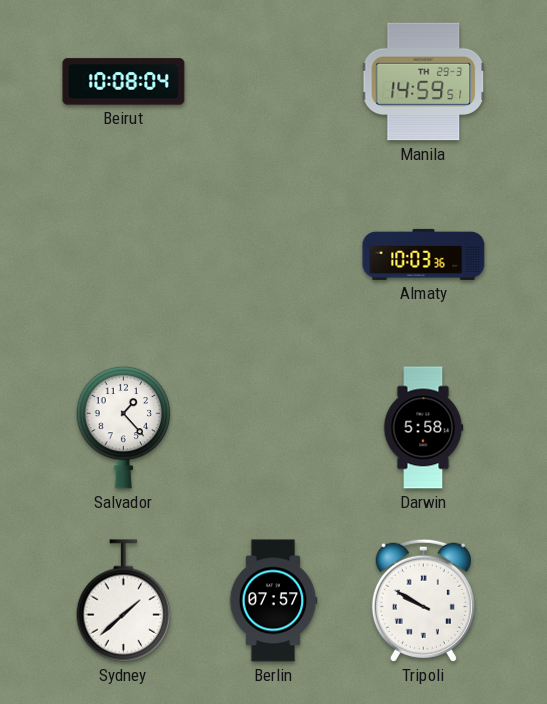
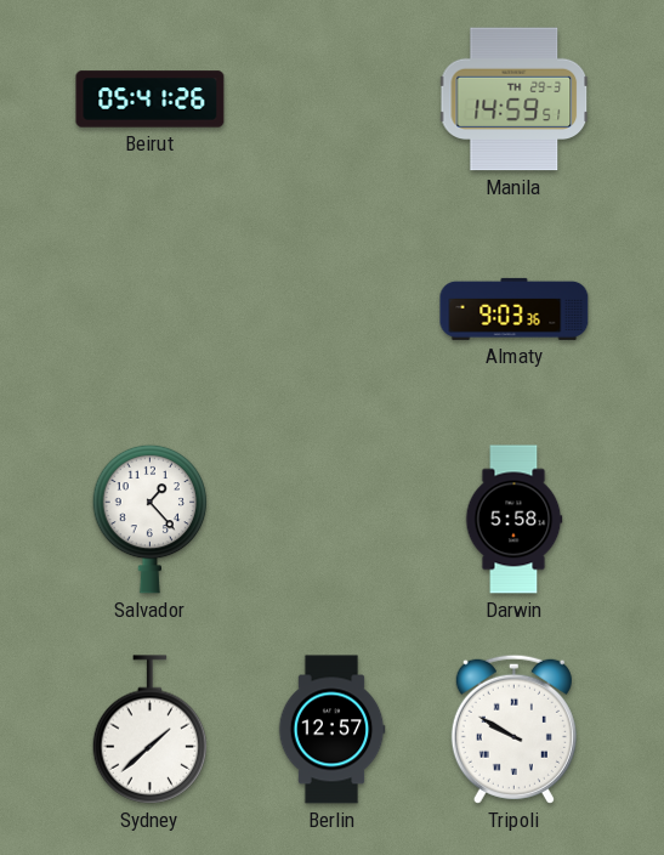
Beirut: 10:08 -> 05:41 (151, 100)
Almaty: 10:03 -> 9:03 (515, 308)
Berlin: 07:57 -> 12:57 (331, 730)
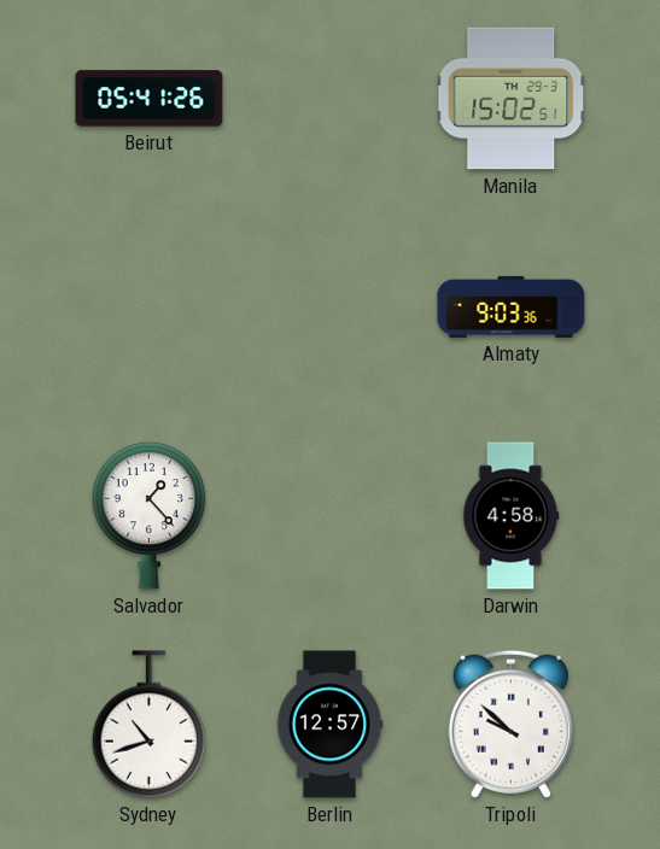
Manila: 14:59 -> 15:02 (512, 99)
Darwin: 5:58 -> 4:58 (510, 516)
Sydney: 1:38 -> 10:42 (150, 725)
Tripoli: 9:50 -> 9:52 (510, 724)
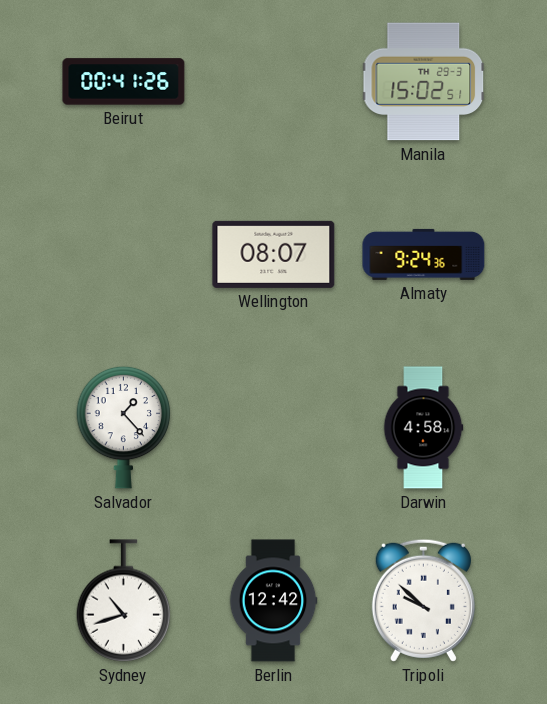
Beirut: 05:41 -> 00:41 (124, 82)
Wellington: none -> 08:07 (274, 254)
Almaty: 9:03 -> 9:24 (424, 254)
Berlin: 12:57 -> 12:42 (273, 601)
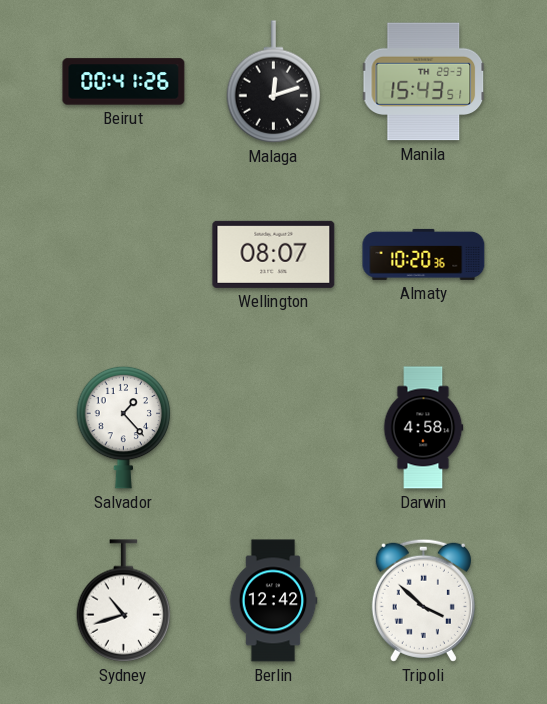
Malaga: none -> 12:12 (274, 82)
Manila: 15:02 -> 15:43 (424, 82)
Almaty: 9:24 -> 10:20 (424, 254)
Tripoli: 9:52 -> 3:52 (423, 600)
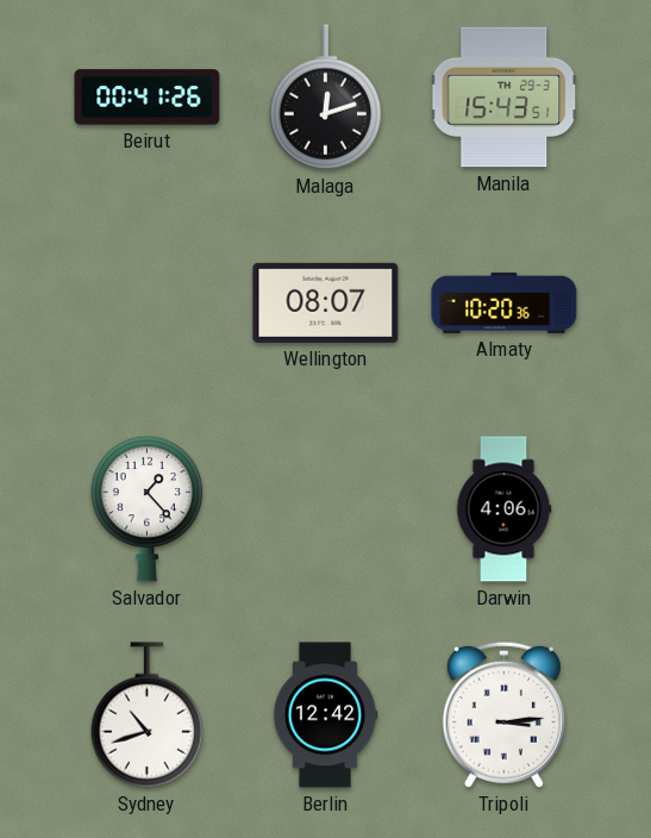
Darwin: 4:58 -> 4:06 (503, 509)
Tripoli: 3:52 -> 3:14 (503, 714)
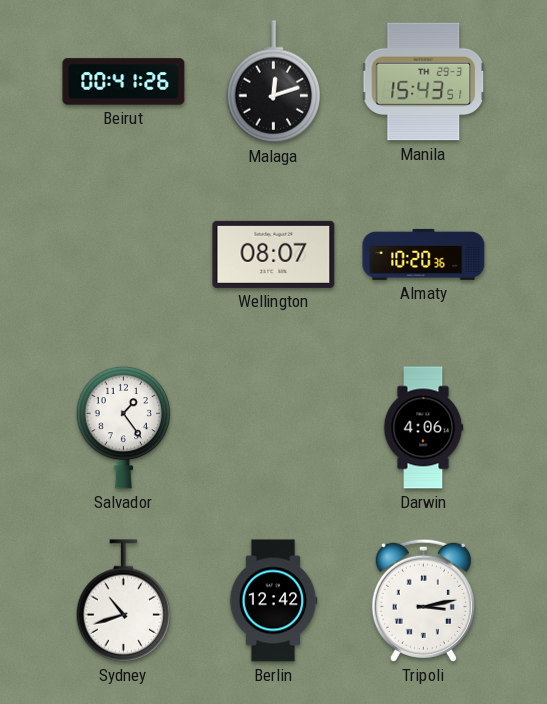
Salvador: 1:23 -> 1:24 (124, 427)
Tripoli: 3:14 -> 3:13 (423, 600)
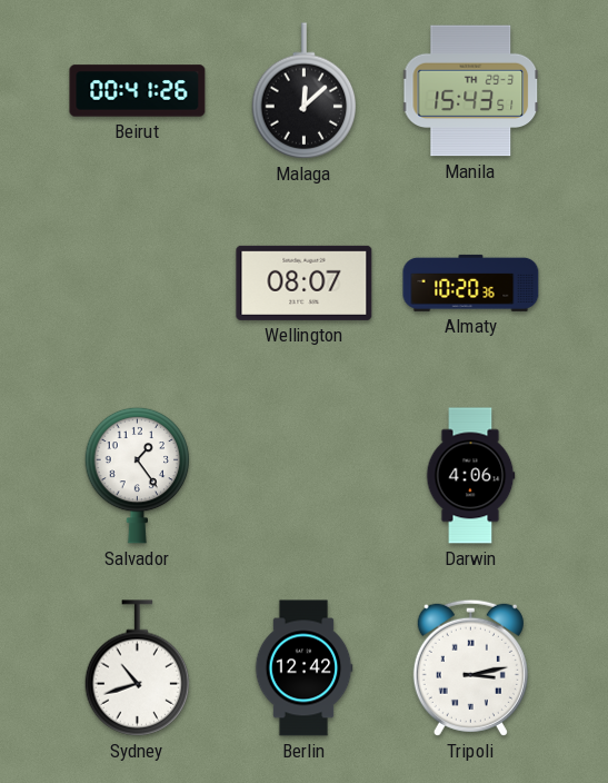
Malaga: 12:12 -> 12:08 (305, 91)
